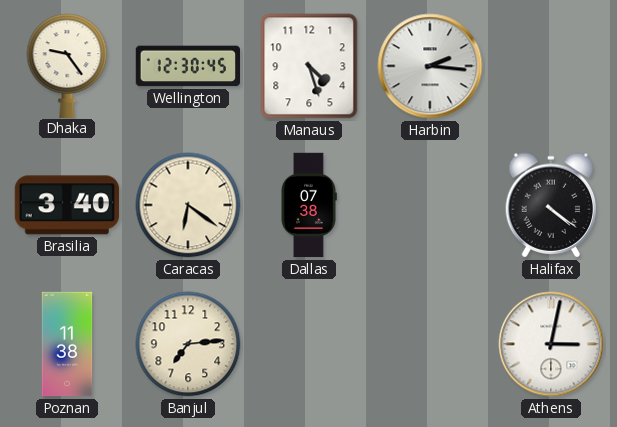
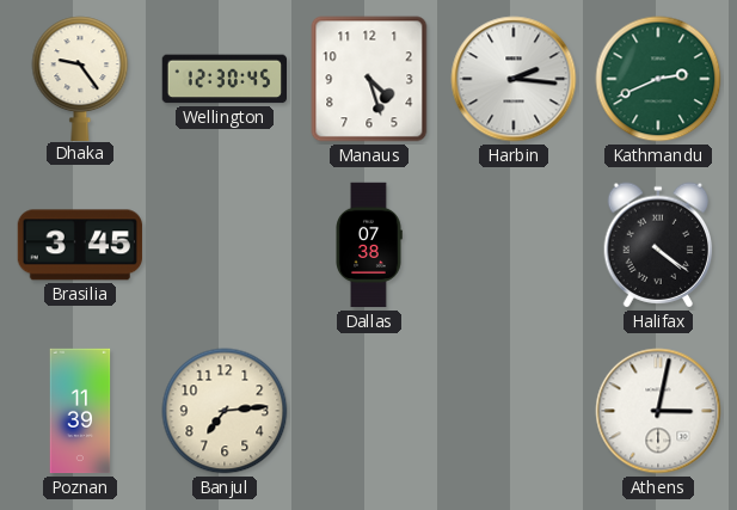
Kathmandu: none -> 2:41 (658, 79)
Brasilia: 3:40 -> 3:45 (80, 245)
Caracas: 6:21 -> none (188, 205)
Poznan: 11:38 -> 11:39 (80, 411)
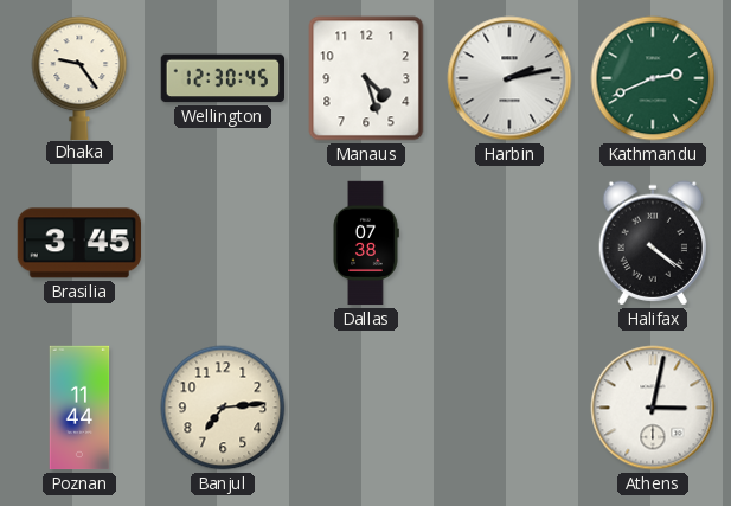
Harbin: 2:16 -> 2:13 (509, 78)
Poznan: 11:39 -> 11:44 (79, 408)
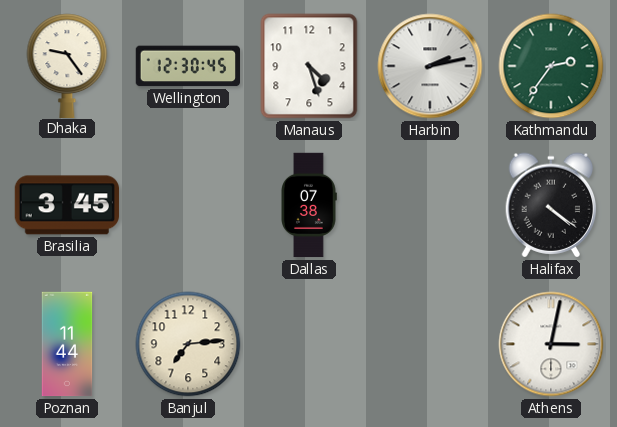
Kathmandu: 2:41 -> 2:36 (551, 66)
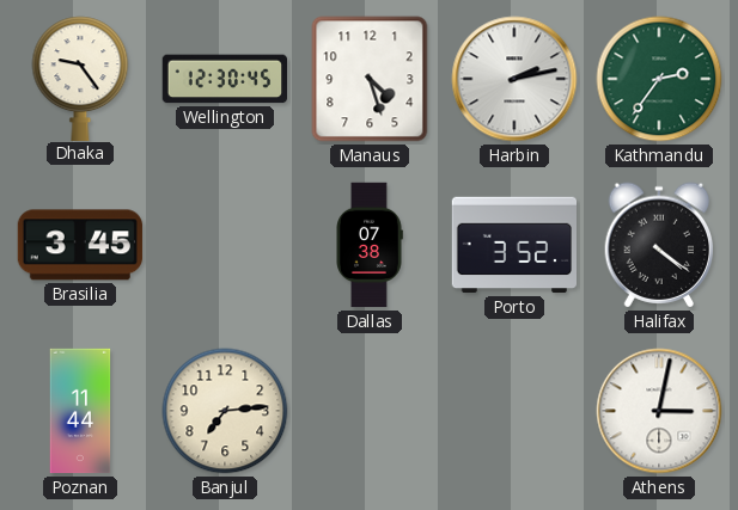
Porto: none -> 3:52 (514, 245)
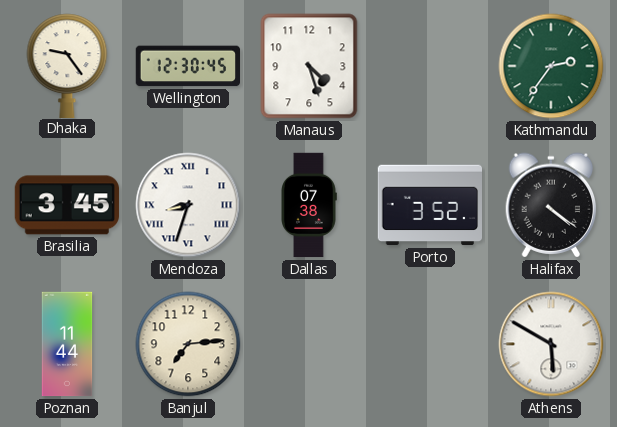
Harbin: 2:13 -> none (514, 79)
Mendoza: none -> 8:33 (188, 205)
Athens: 3:02 -> 5:50 (551, 344)
